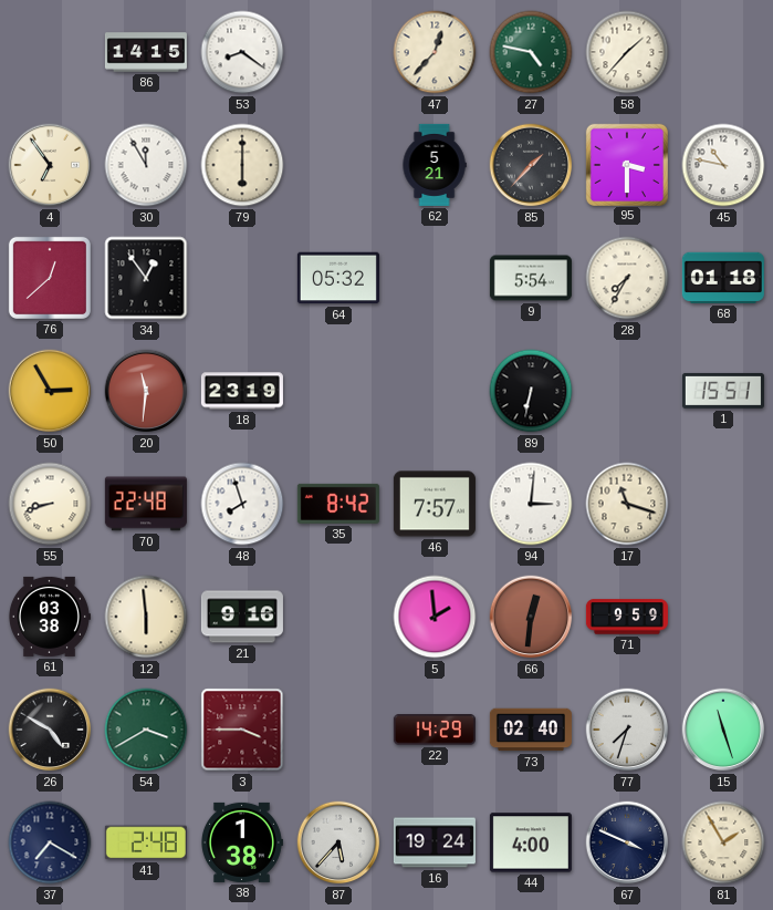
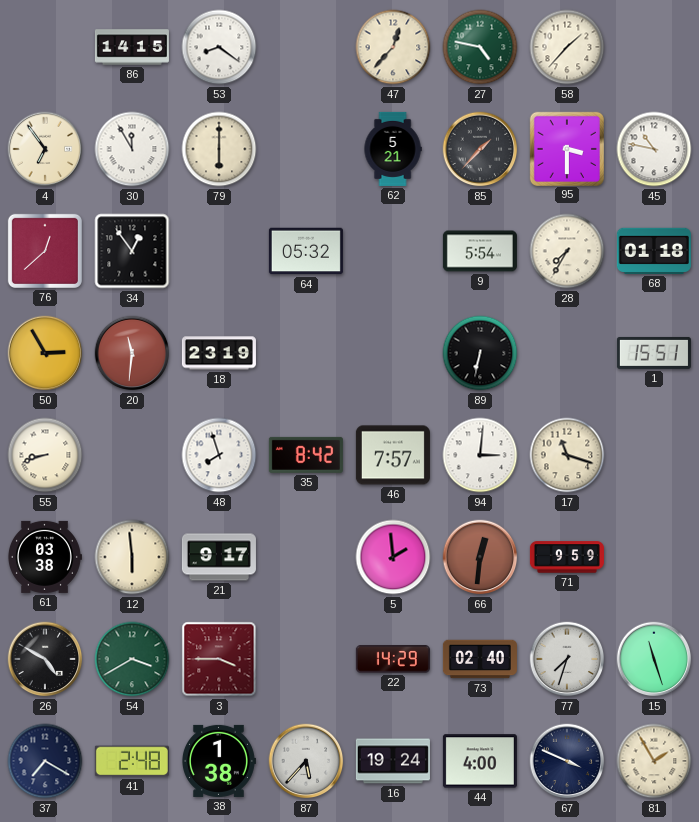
70: 22:48 -> none (146, 504)
21: 9:16 -> 9:17 (219, 557)
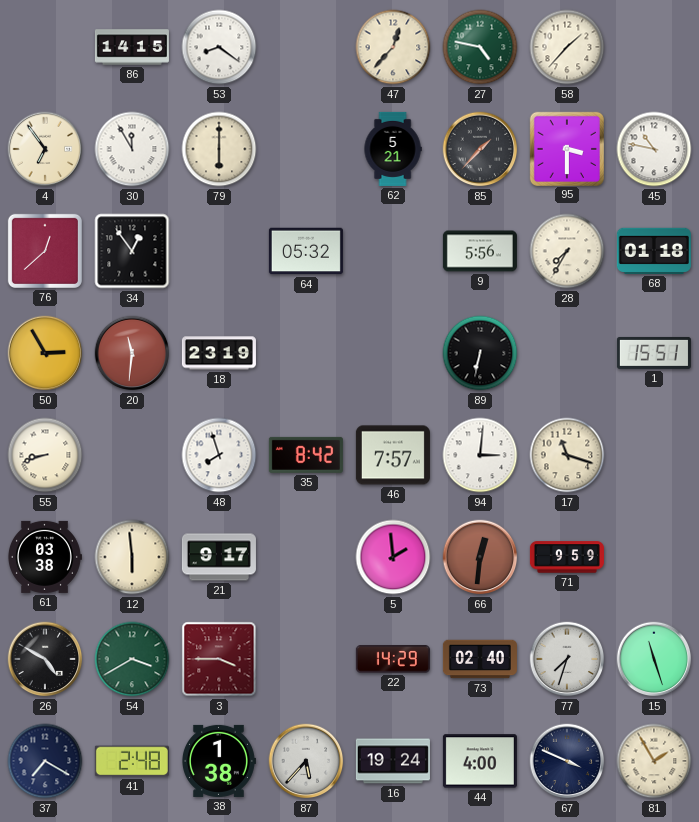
9: 5:54 -> 5:56 (480, 251)
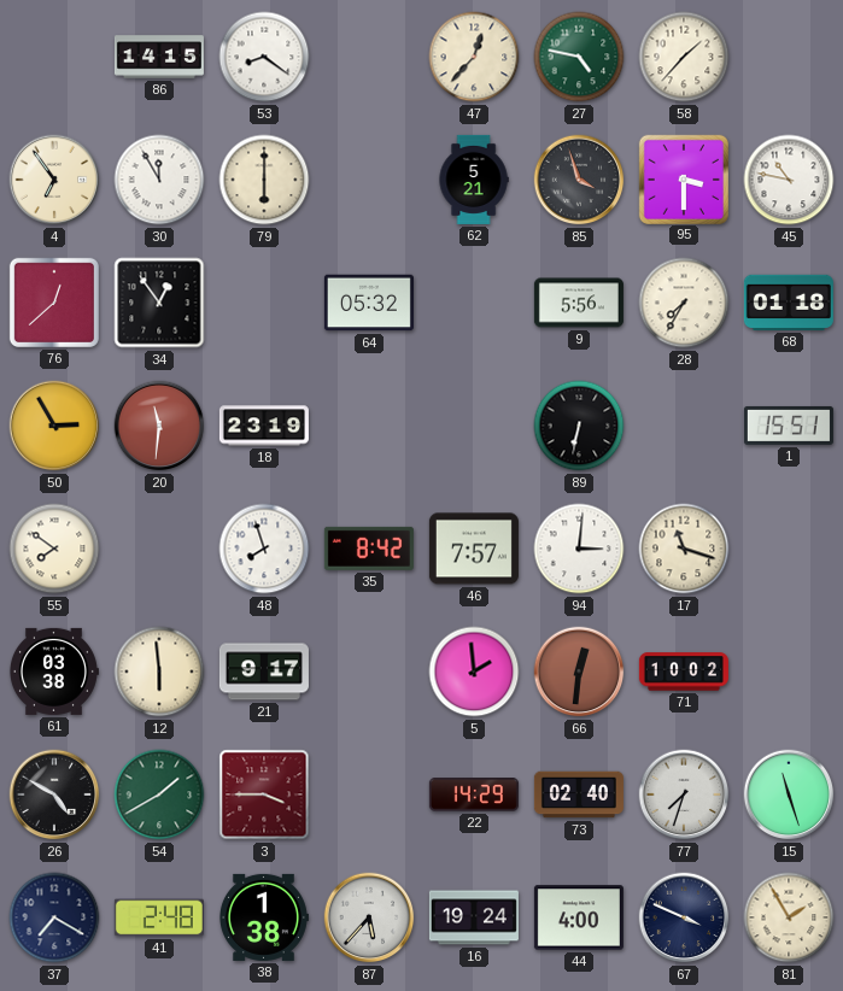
85: 1:37 -> 3:57 (579, 180)
55: 8:42 -> 7:51 (54, 549)
71: 9:59 -> 10:02 (684, 672)
54: 3:40 -> 1:40 (159, 794)
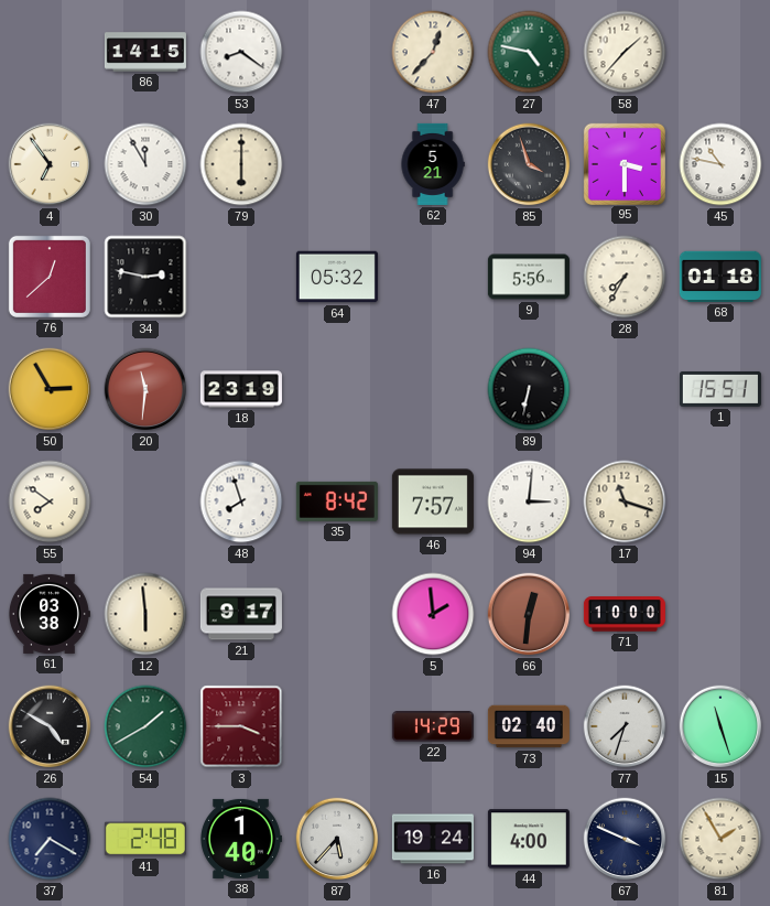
34: 12:54 -> 2:47 (145, 277)
71: 10:02 -> 10:00 (625, 614)
38: 1:38 -> 1:40 (241, 839)
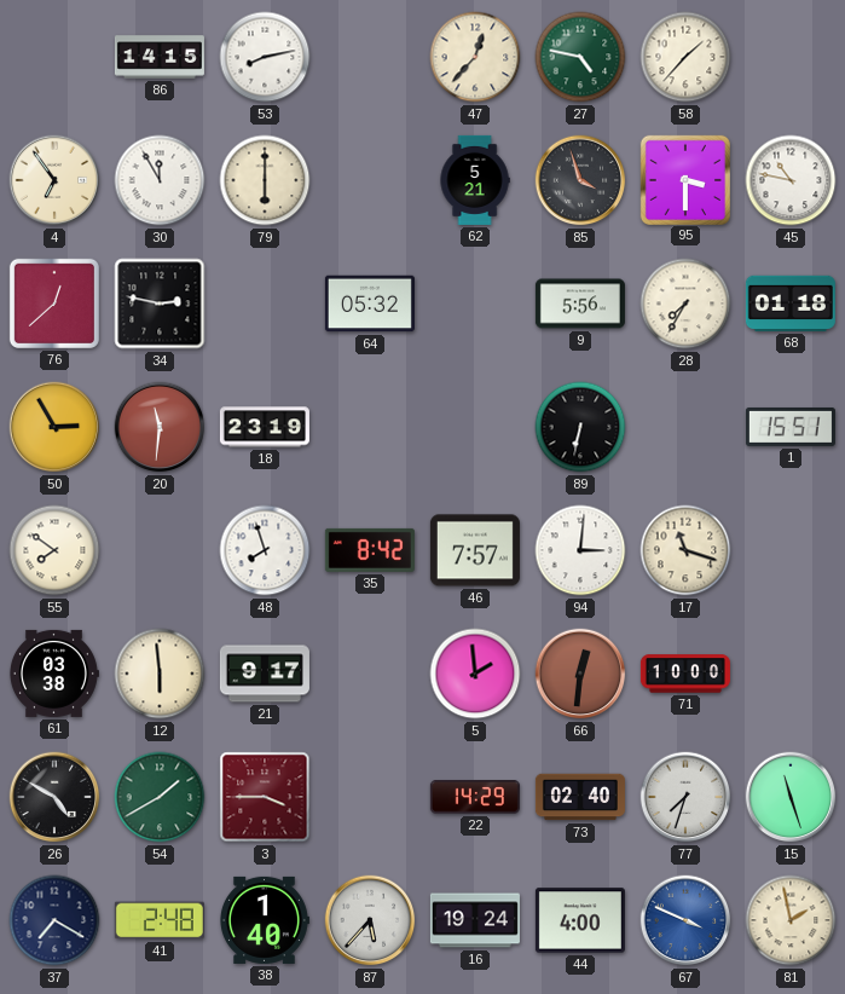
53: 8:21 -> 8:13 (265, 57)
67 dial: navy -> blue (685, 920)
81: 1:55 -> 1:58 (791, 920)
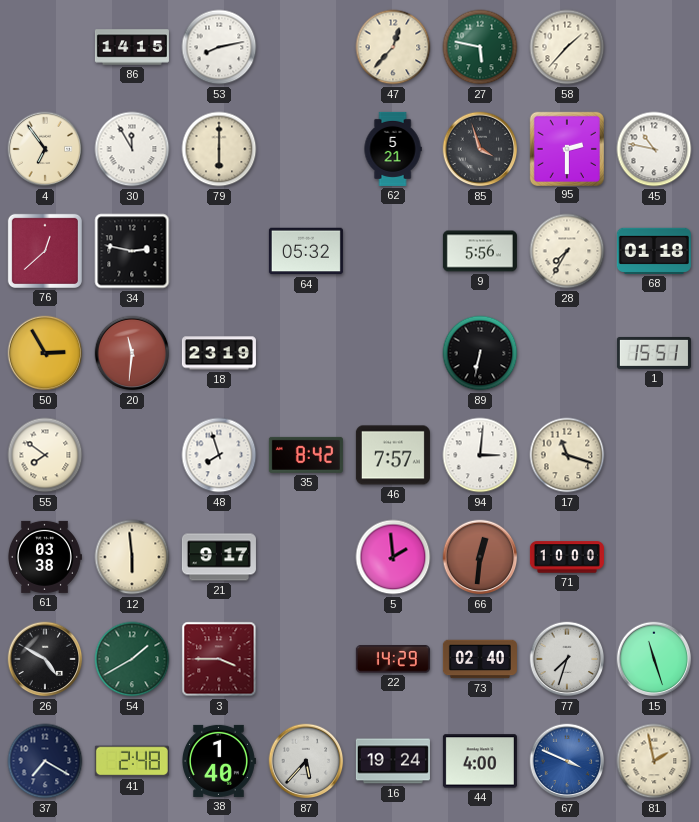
27: 4:47 -> 5:47 (480, 47)
95: 3:30 -> 2:30 (566, 148)
